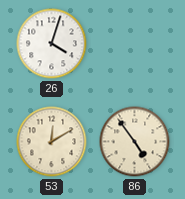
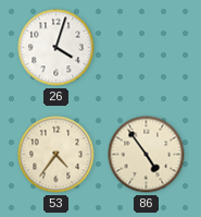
53: 12:10 -> 4:36 (56, 155)
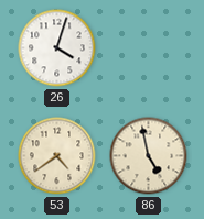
53: 4:36 -> 4:39 (57, 156)
86: 4:54 -> 4:58 (149, 156)
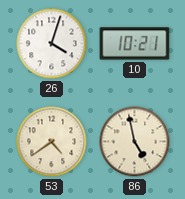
10: none -> 10:21 (135, 44)
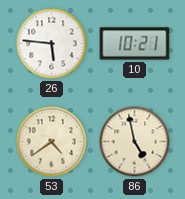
26: 4:03 -> 5:46 (52, 44)
